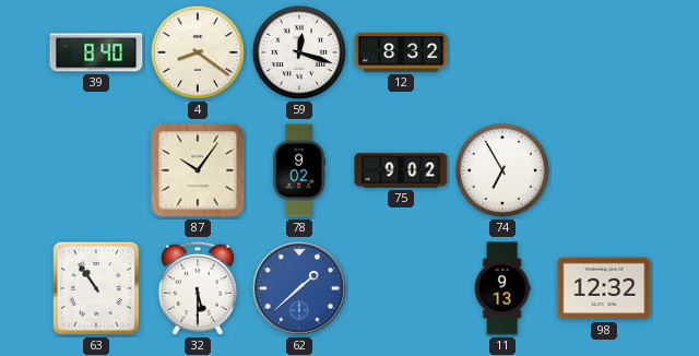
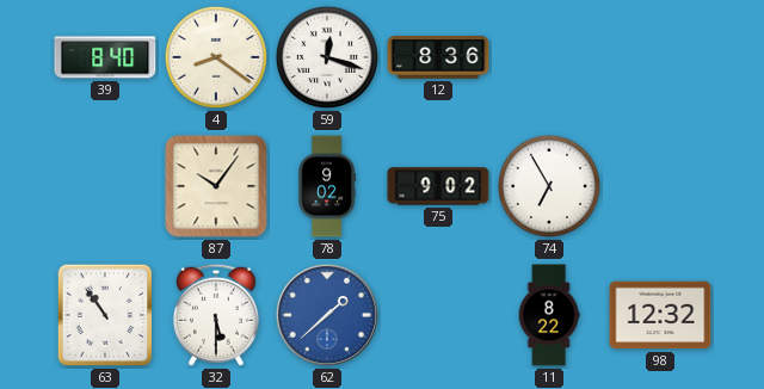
12: 8:32 -> 8:36 (438, 58)
11: 9:13 -> 8:22 (549, 315)
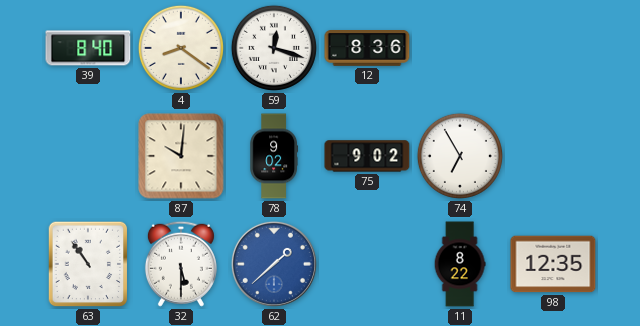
87: 10:06 -> 10:01 (181, 156)
98: 12:32 -> 12:35 (553, 264)
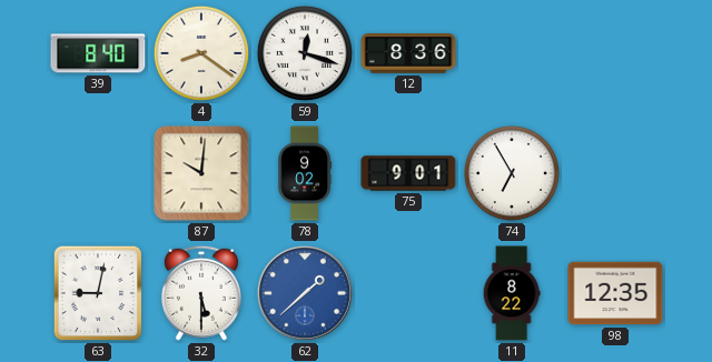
75: 9:02 -> 9:01 (408, 173)
63: 10:54 -> 9:02 (98, 293)
